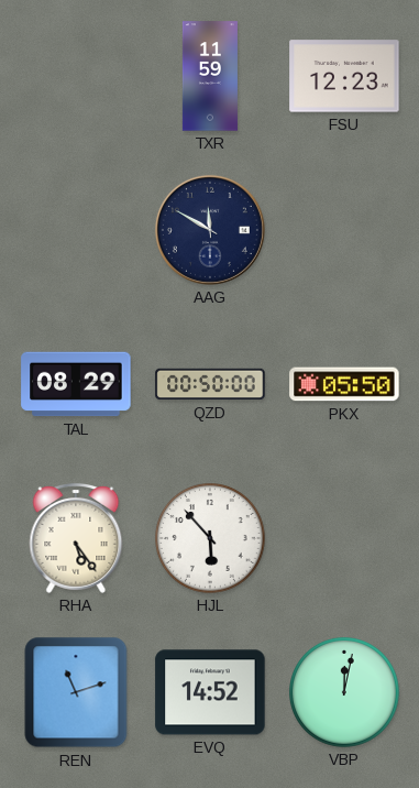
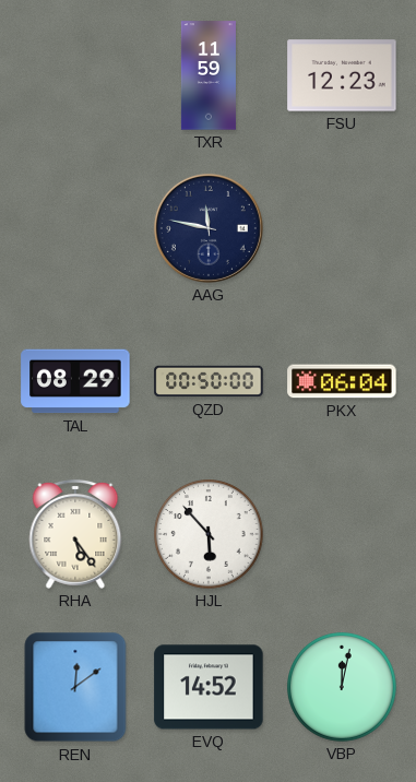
AAG: 11:50 -> 11:47 (209, 228)
PKX: 05:50 -> 06:04 (342, 381)
REN: 11:12 -> 12:09 (75, 687)
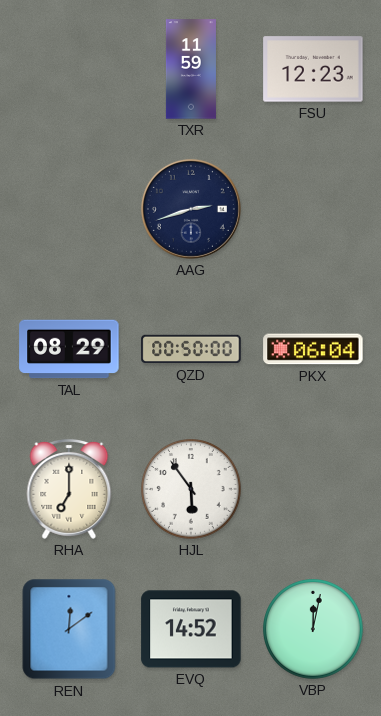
AAG: 11:47 -> 2:42 (191, 209)
RHA: 5:24 -> 7:00 (69, 489)
HJL: 5:53 -> 5:54 (191, 489)
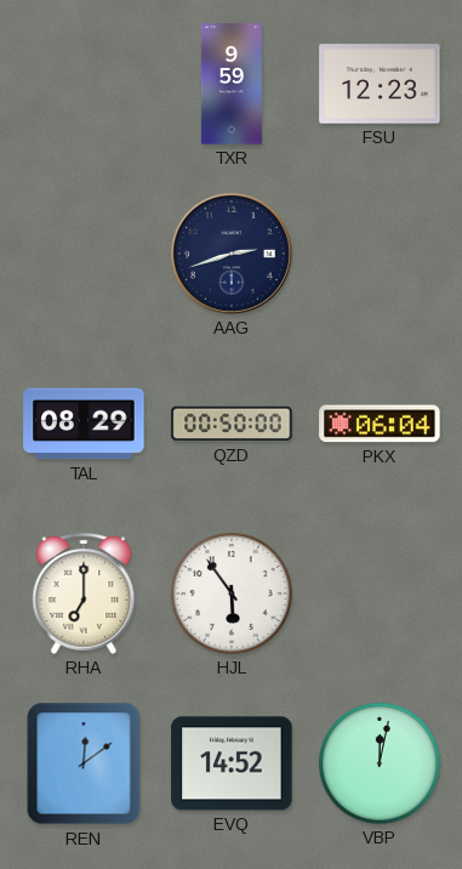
TXR: 11:59 -> 9:59 (232, 84)
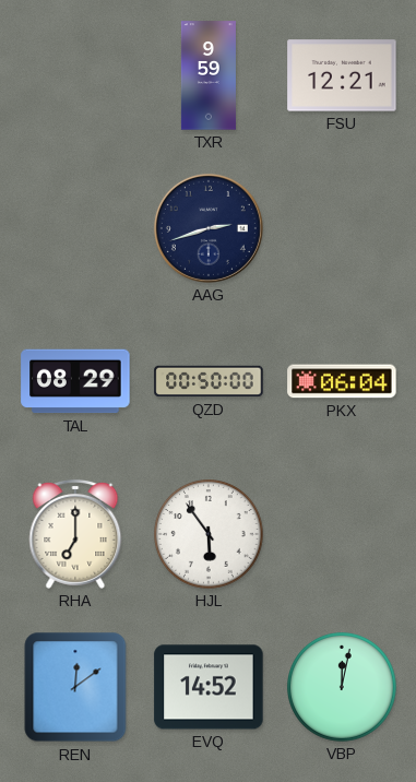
FSU: 12:23 -> 12:21 (342, 75)
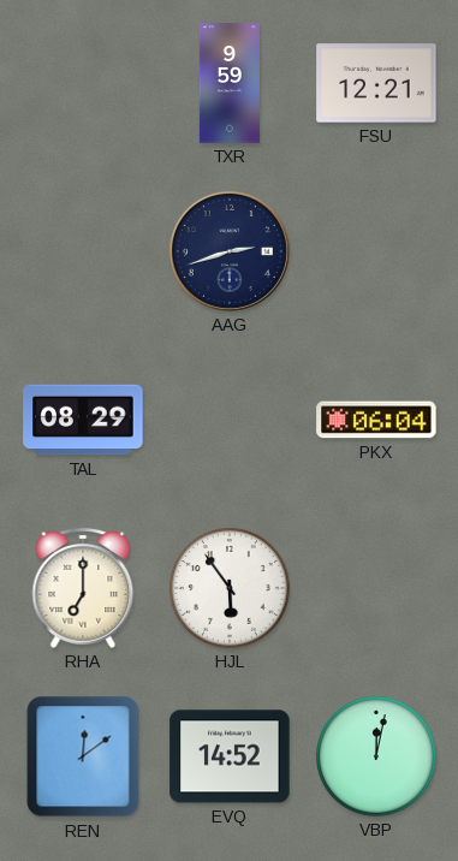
QZD: 00:50 -> none (209, 381)
